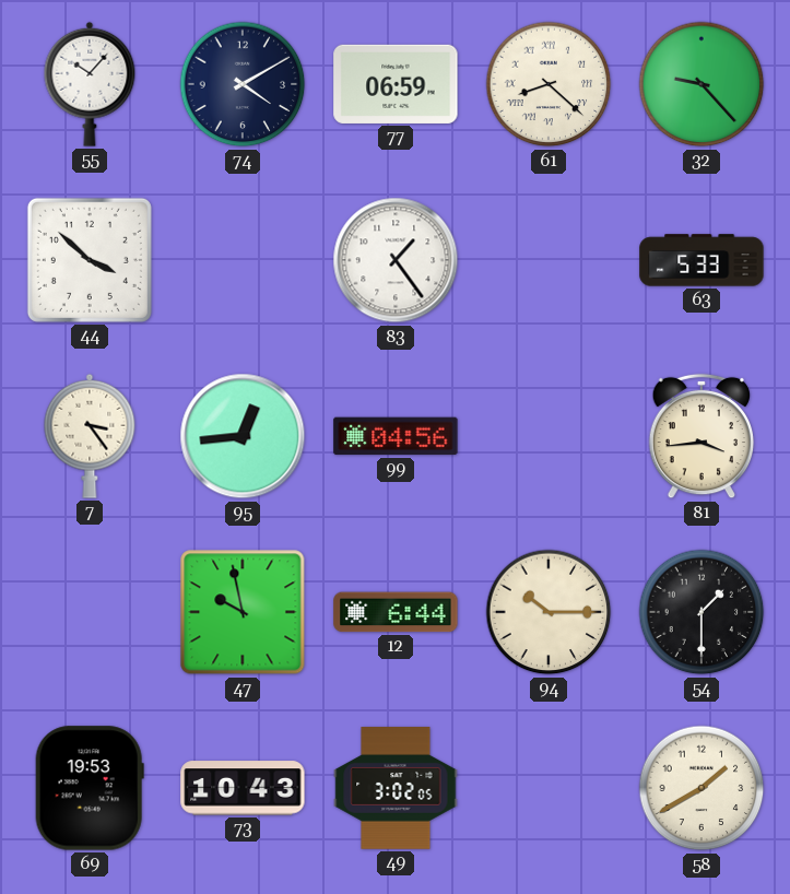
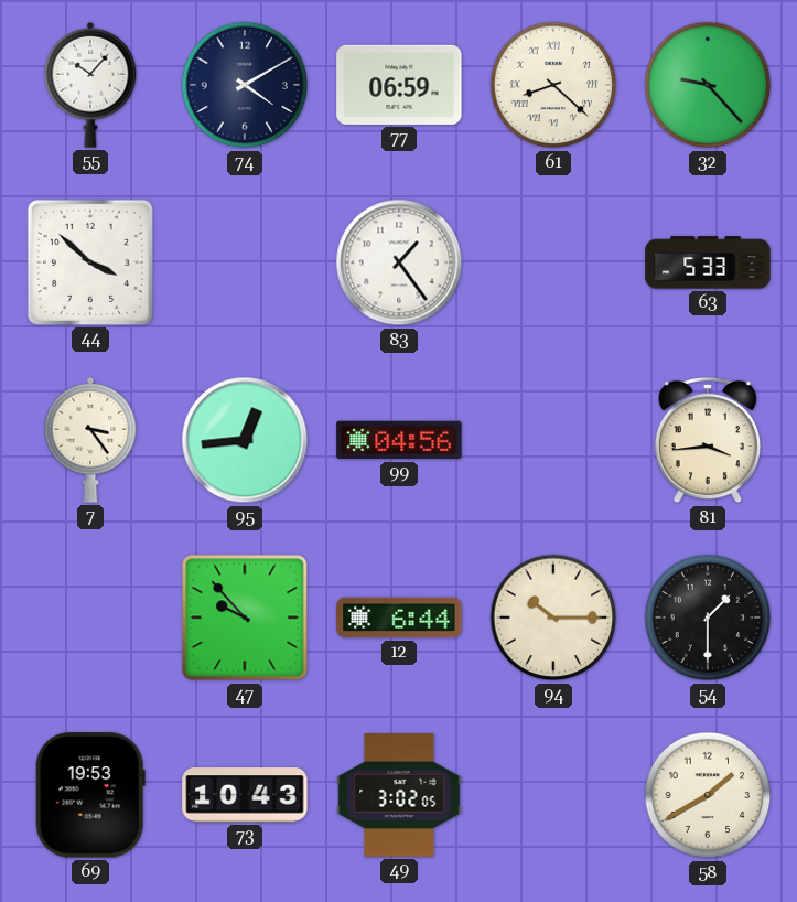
47: 9:58 -> 9:53 (245, 618)
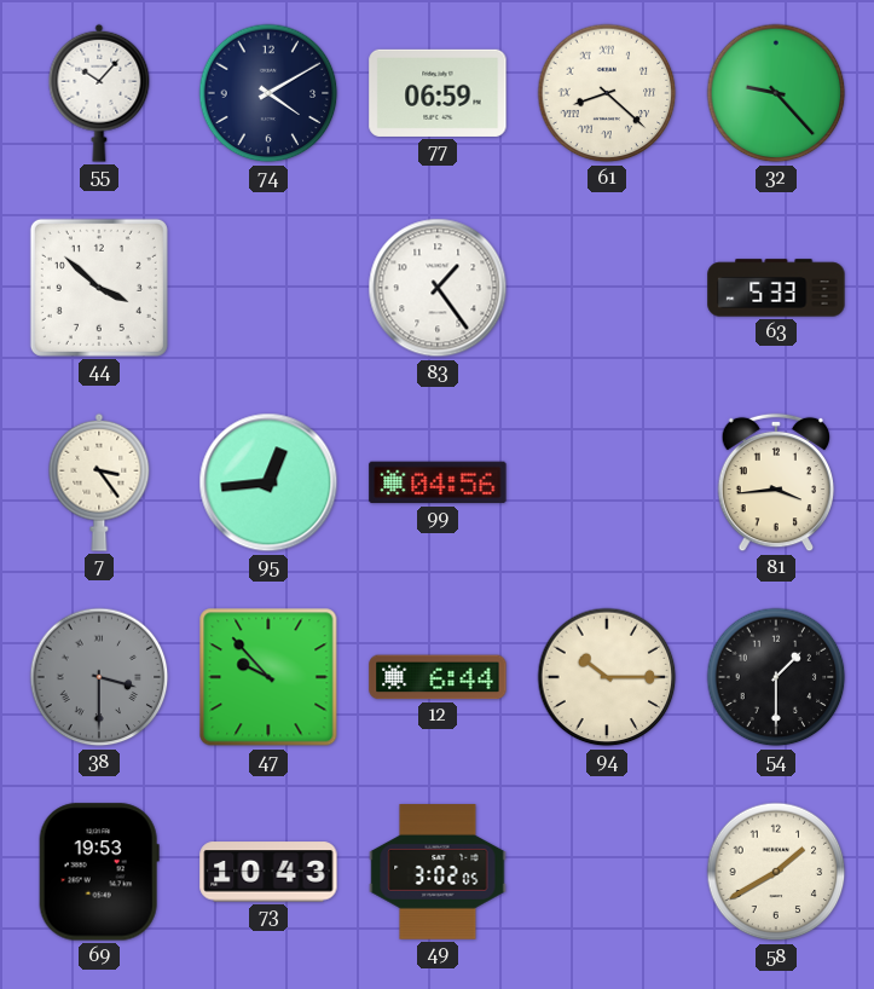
38: none -> 3:30 (99, 677)
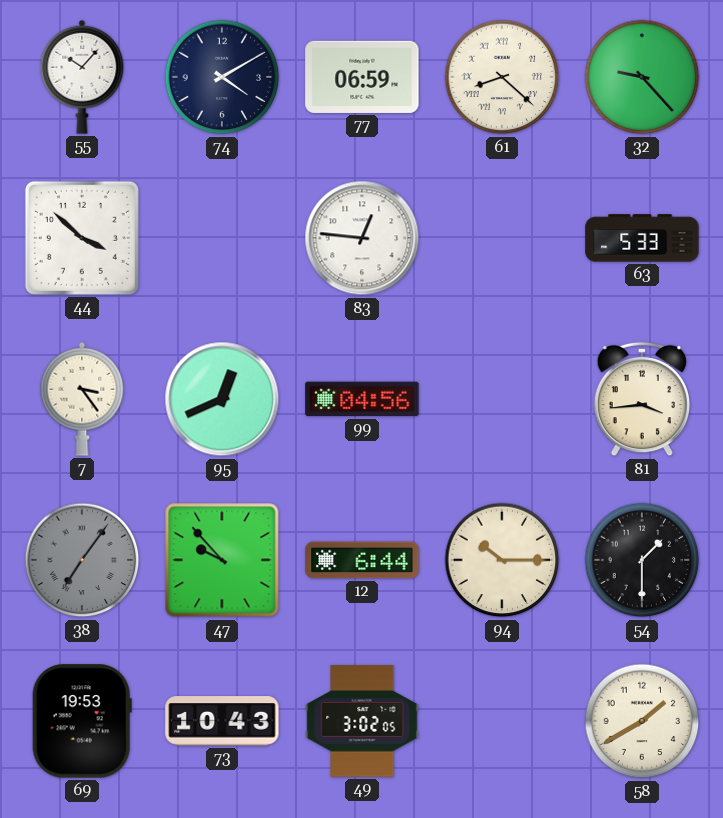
83: 1:24 -> 12:46 (362, 238)
95: 12:44 -> 12:41 (222, 399)
38: 3:30 -> 7:06 (82, 560)
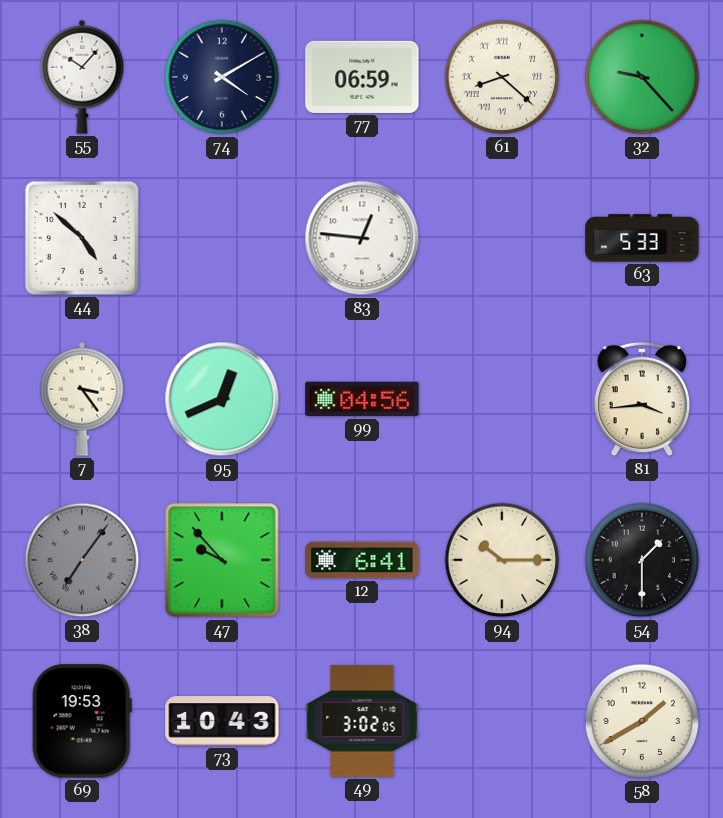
44: 3:52 -> 4:52 (82, 238)
12: 6:44 -> 6:41 (362, 560)
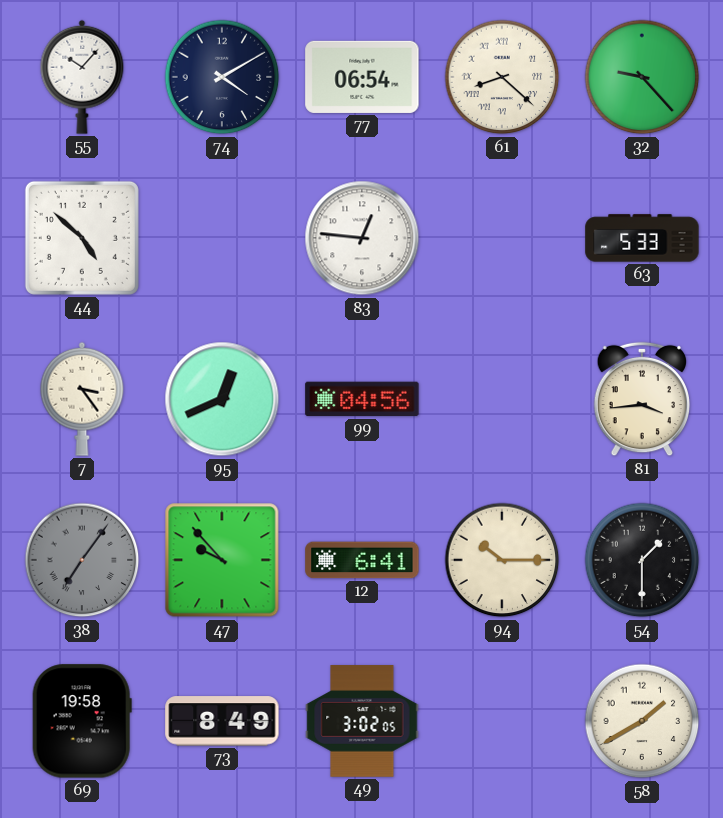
77: 06:59 -> 06:54 (362, 77)
69: 19:53 -> 19:58 (82, 721)
73: 10:43 -> 8:49 (222, 721)
